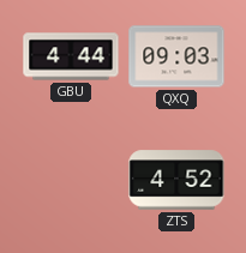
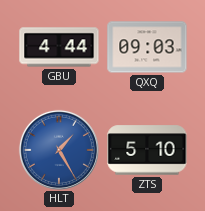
HLT: none -> 1:25 (59, 150)
ZTS: 4:52 -> 5:10 (147, 150)
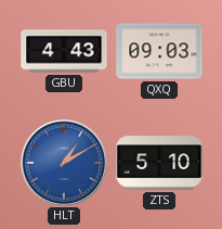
GBU: 4:44 -> 4:43 (64, 51)
HLT: 1:25 -> 1:10 (64, 163)
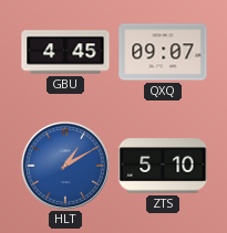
GBU: 4:43 -> 4:45 (65, 52)
QXQ: 09:03 -> 09:07 (163, 52)
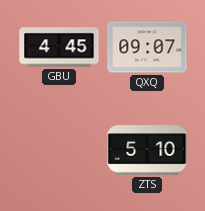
HLT: 1:10 -> none (65, 166)
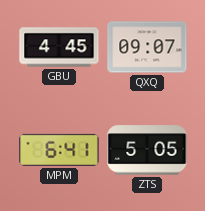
MPM: none -> 6:41 (59, 150)
ZTS: 5:10 -> 5:05 (147, 150)
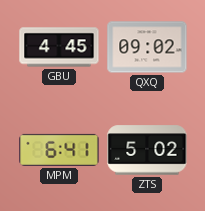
QXQ: 09:07 -> 09:02 (147, 47)
ZTS: 5:05 -> 5:02 (147, 150)
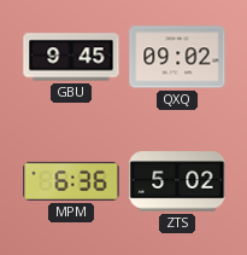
GBU: 4:45 -> 9:45 (71, 57)
MPM: 6:41 -> 6:36 (71, 181)
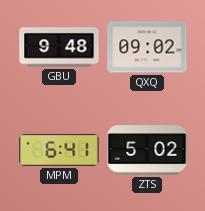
GBU: 9:45 -> 9:48 (59, 47)
MPM: 6:36 -> 6:41 (59, 150)
